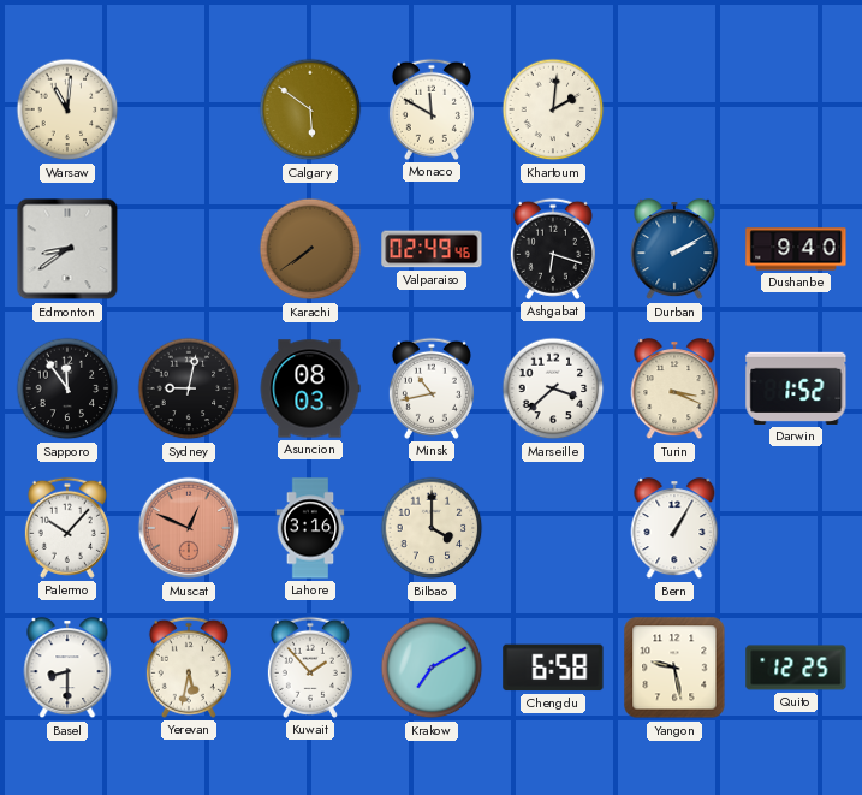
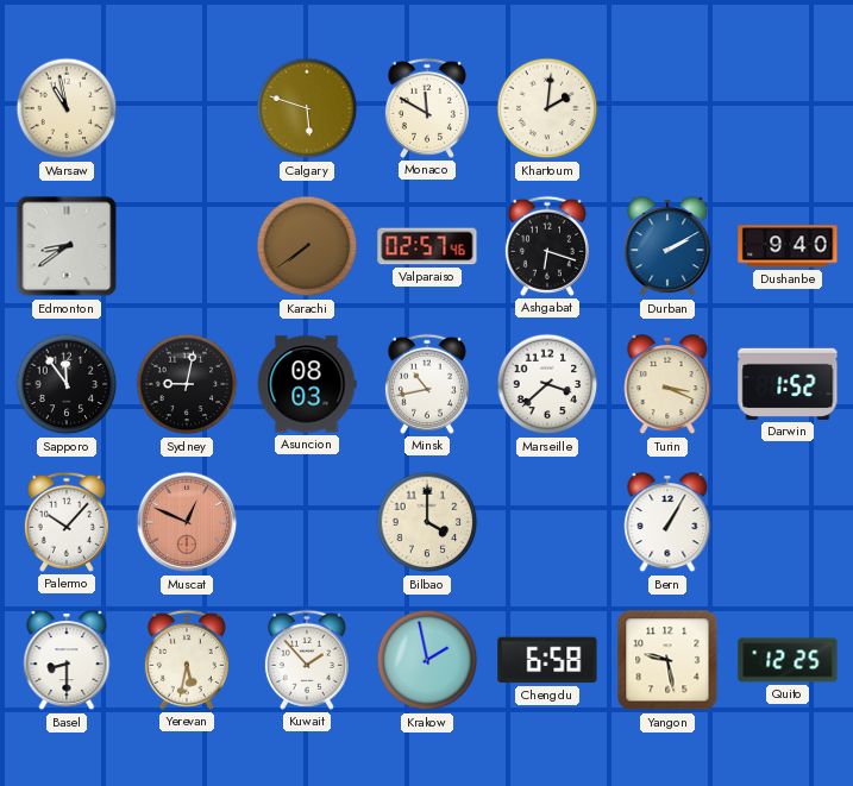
Warsaw: 11:01 -> 10:58 (67, 108)
Calgary: 5:51 -> 5:48 (307, 108)
Valparaiso: 02:49 -> 02:57 (427, 246)
Lahore: 3:16 -> none (310, 528)
Krakow: 7:10 -> 1:58 (427, 660)
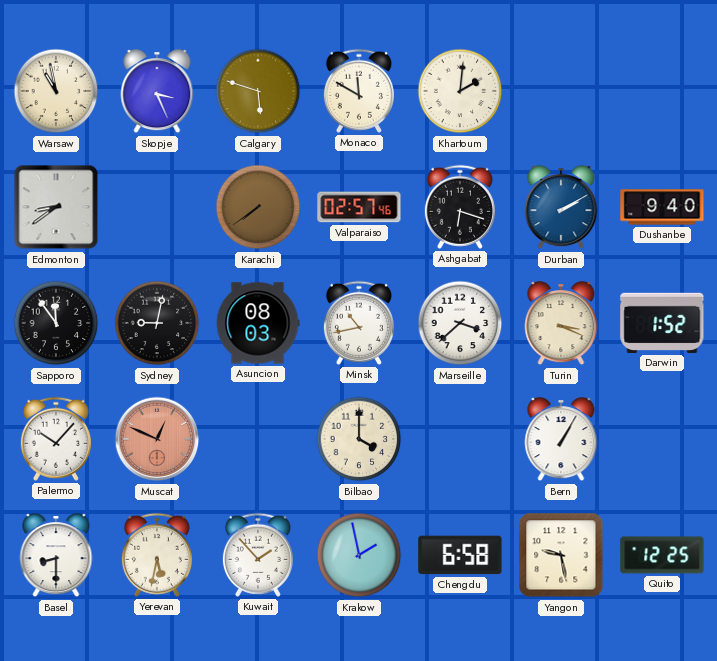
Skopje: none -> 3:26 (157, 92)
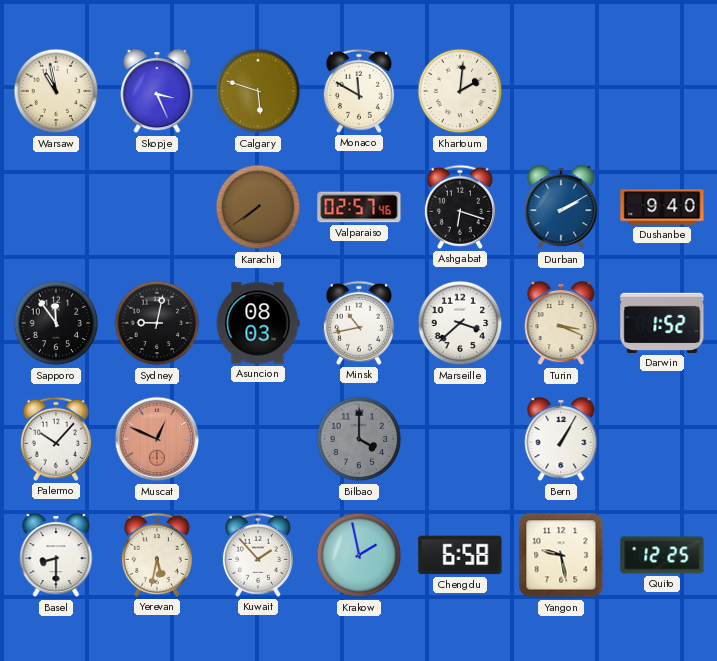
Edmonton: 8:39 -> none (56, 207)
Bilbao dial: cream -> grey (359, 439)
